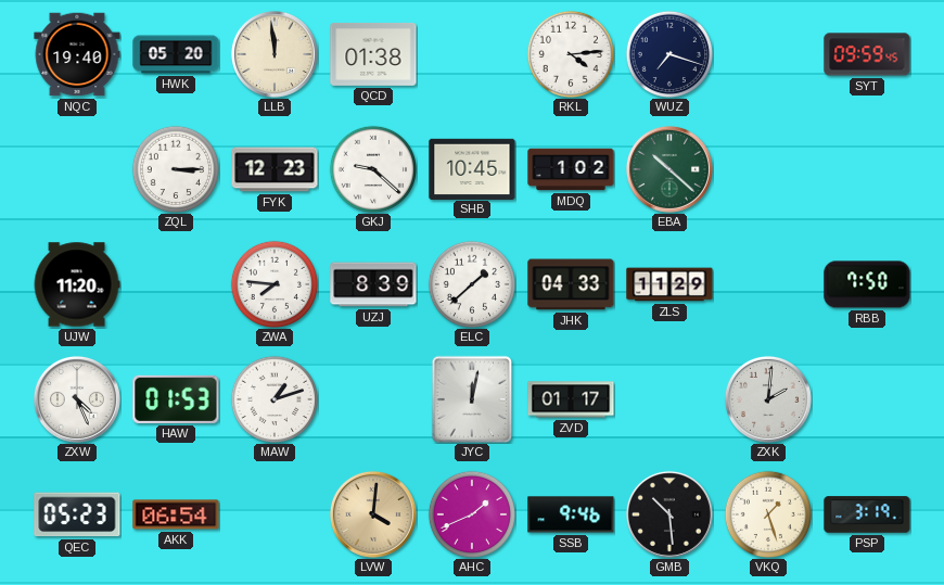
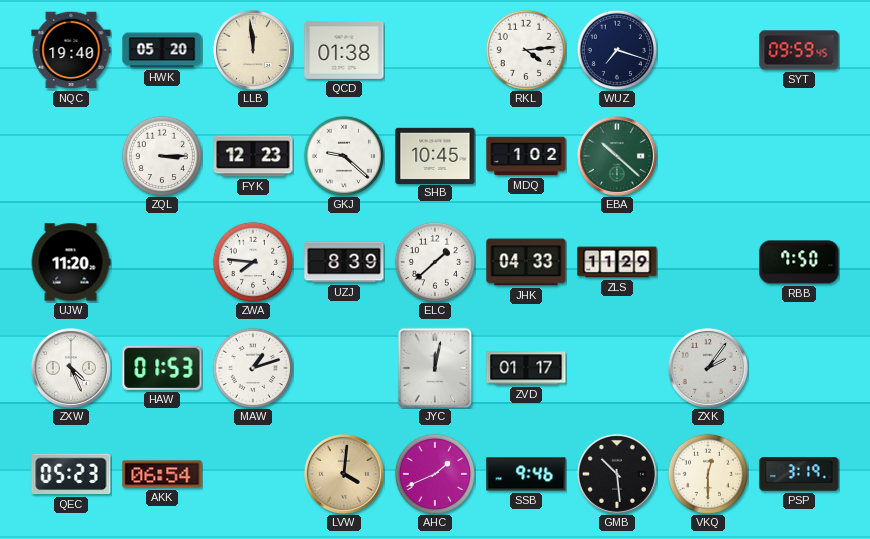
ZXK: 2:01 -> 2:06 (708, 368)
VKQ: 1:27 -> 12:30 (707, 473)
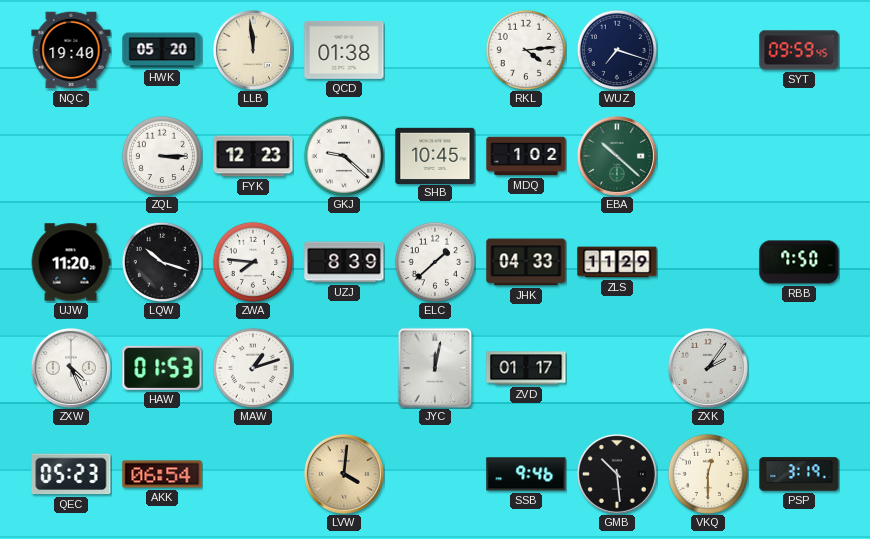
LQW: none -> 10:18 (161, 261)
AHC: 1:41 -> none (434, 473)
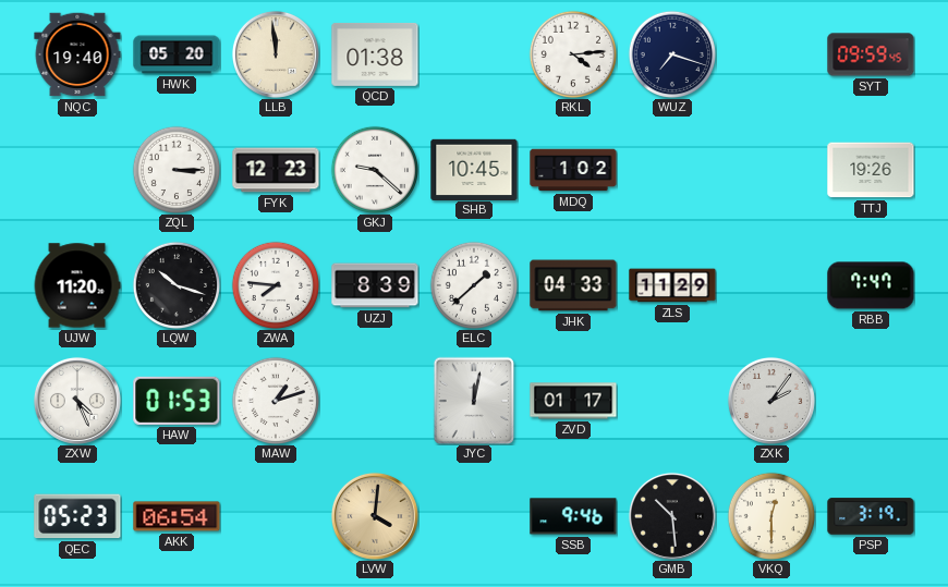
EBA: 10:22 -> none (617, 156)
TTJ: none -> 19:26 (871, 170)
RBB: 7:50 -> 7:47 (871, 285)
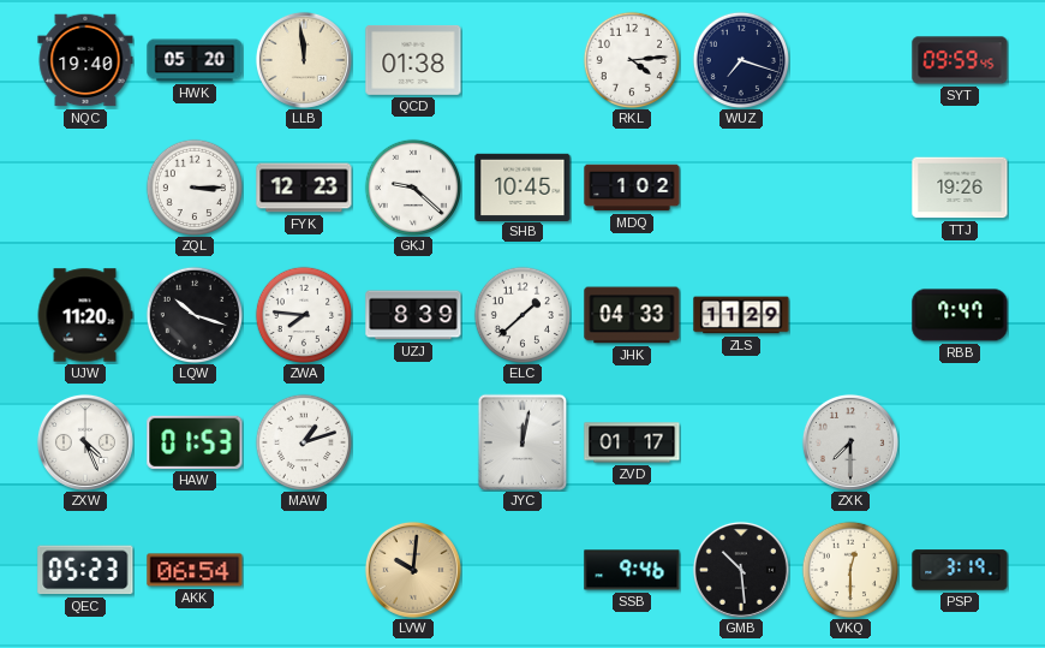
ZXK: 2:06 -> 7:30 (850, 442)
LVW: 4:01 -> 10:01 (413, 570)
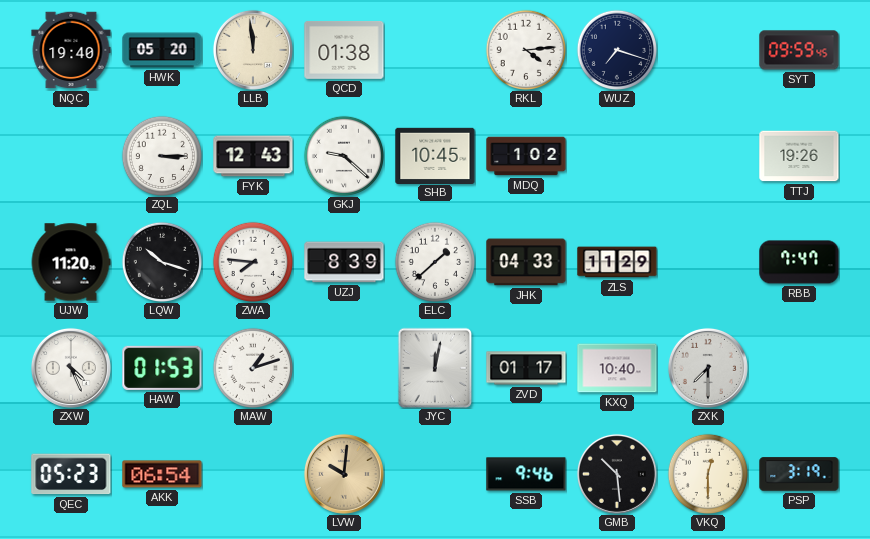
FYK: 12:23 -> 12:43 (253, 156)
KXQ: none -> 10:40 (617, 368)
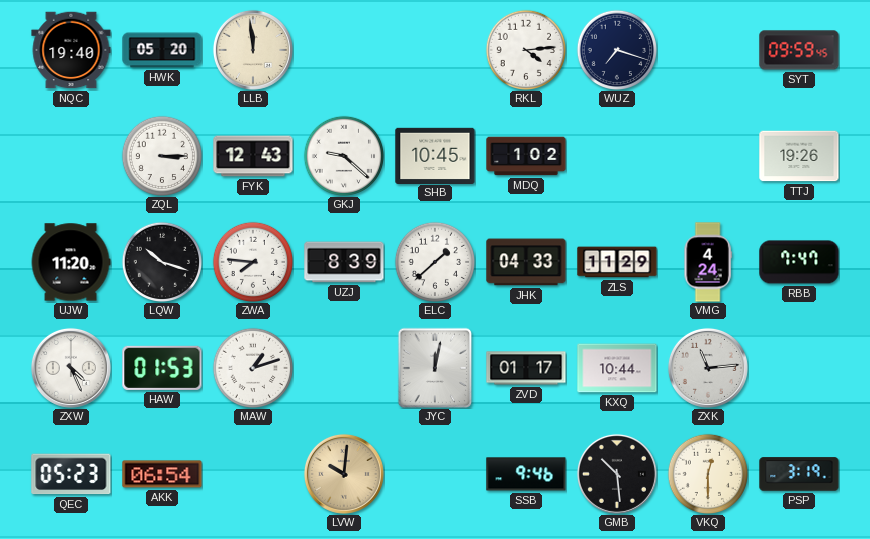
QCD: 01:38 -> none (344, 50)
VMG: none -> 4:24 (708, 262)
KXQ: 10:40 -> 10:44 (617, 368)
ZXK: 7:30 -> 11:14 (708, 368)
